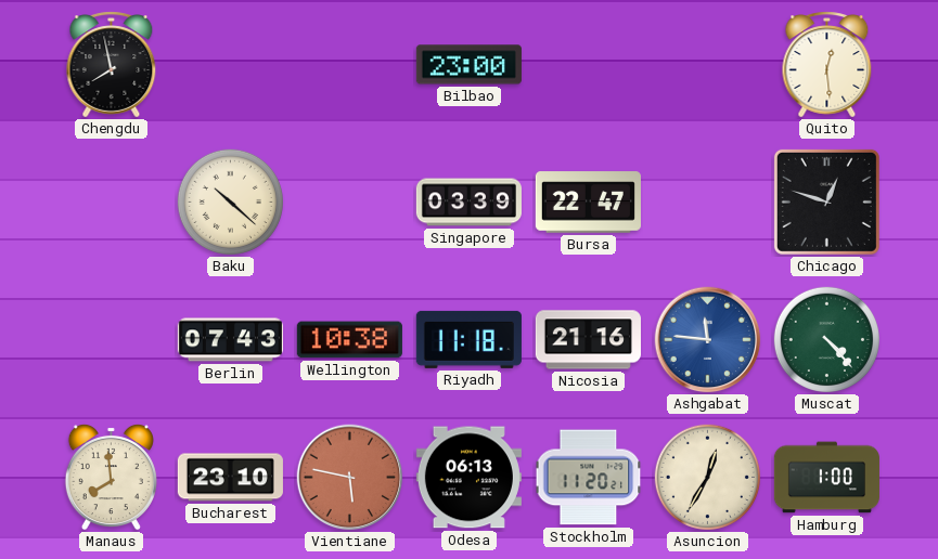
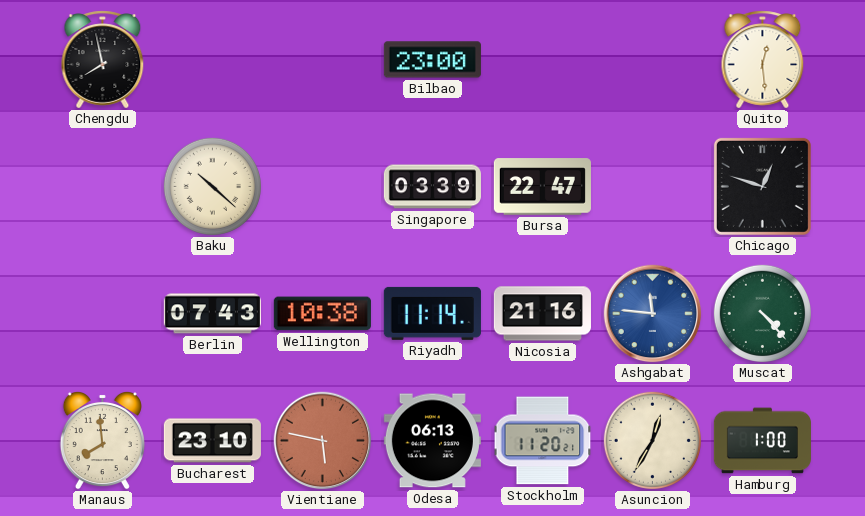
Riyadh: 11:18 -> 11:14 (432, 313)
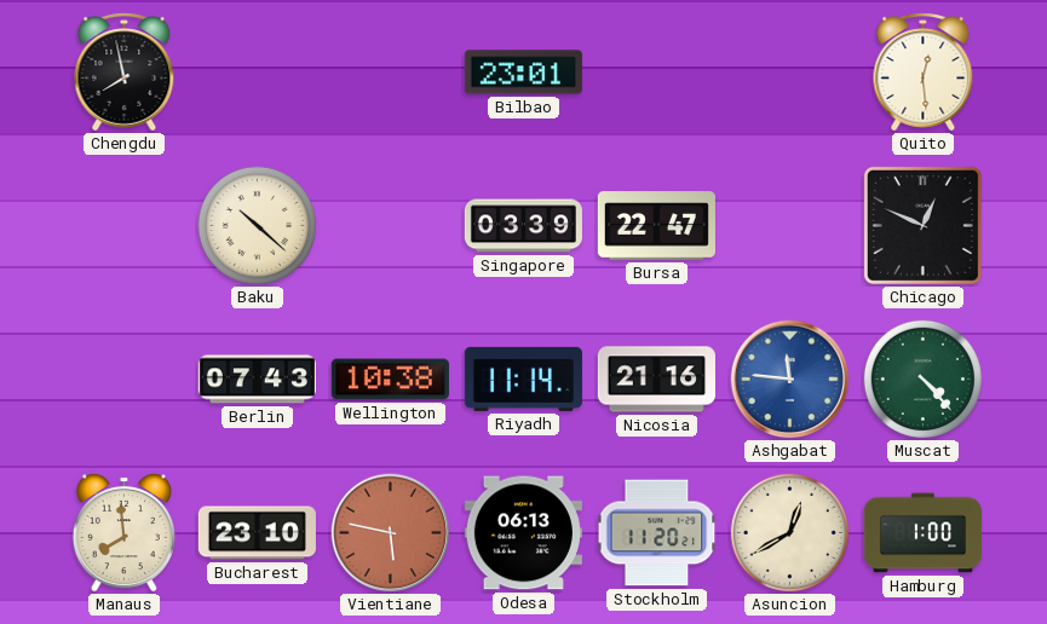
Bilbao: 23:00 -> 23:01 (523, 73)
Chicago: 12:48 -> 12:49 (922, 225)
Asuncion: 12:35 -> 12:40 (789, 532)
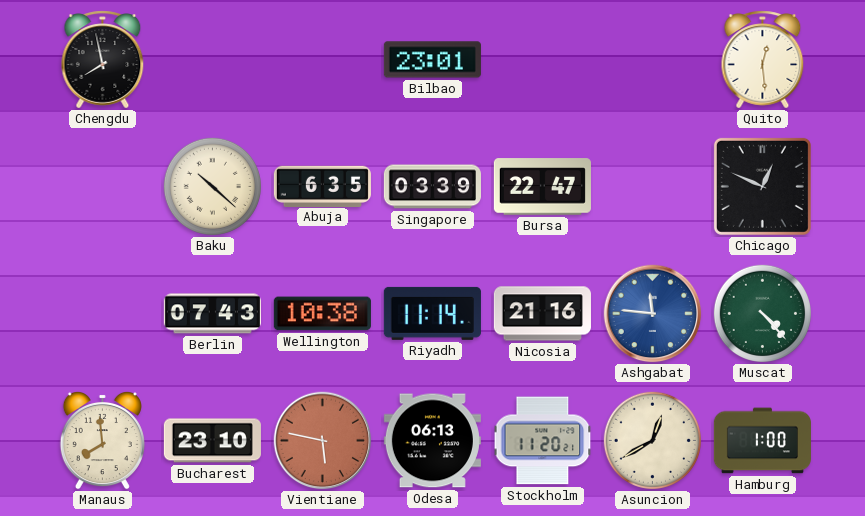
Abuja: none -> 6:35 (322, 186)
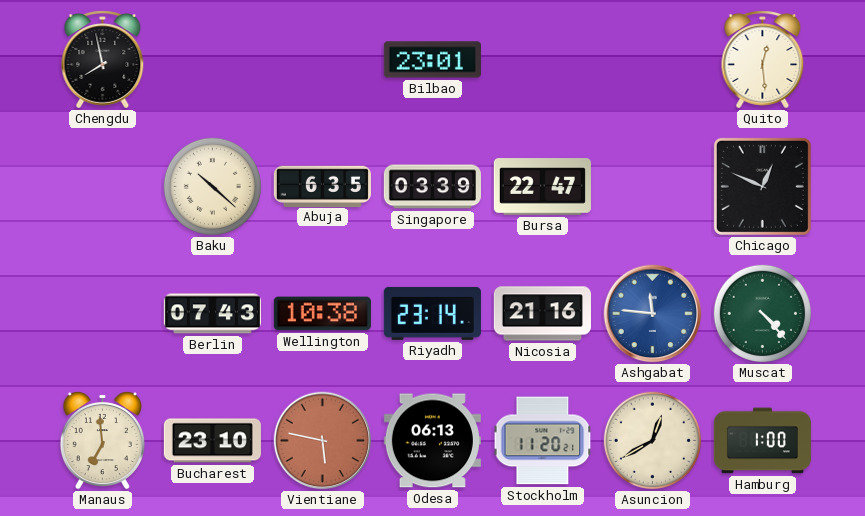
Riyadh: 11:14 -> 23:14 (432, 313)
Manaus: 7:59 -> 6:59 (102, 440)
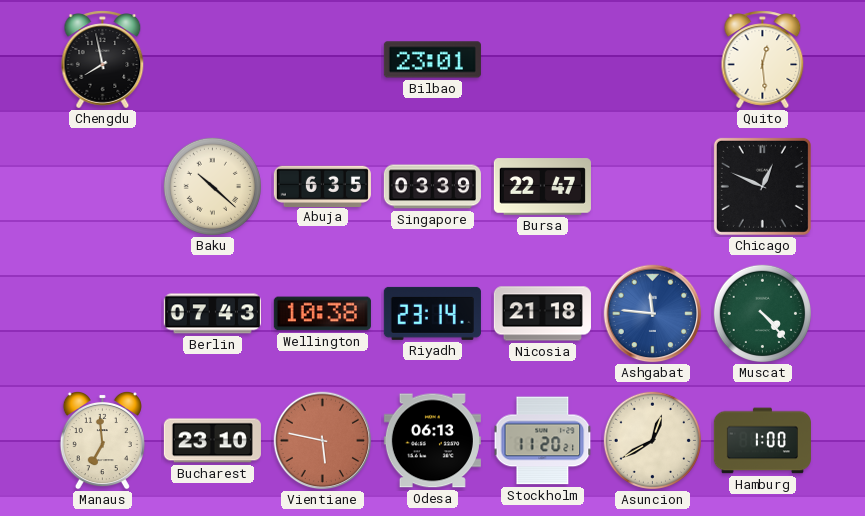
Nicosia: 21:16 -> 21:18 (542, 314)
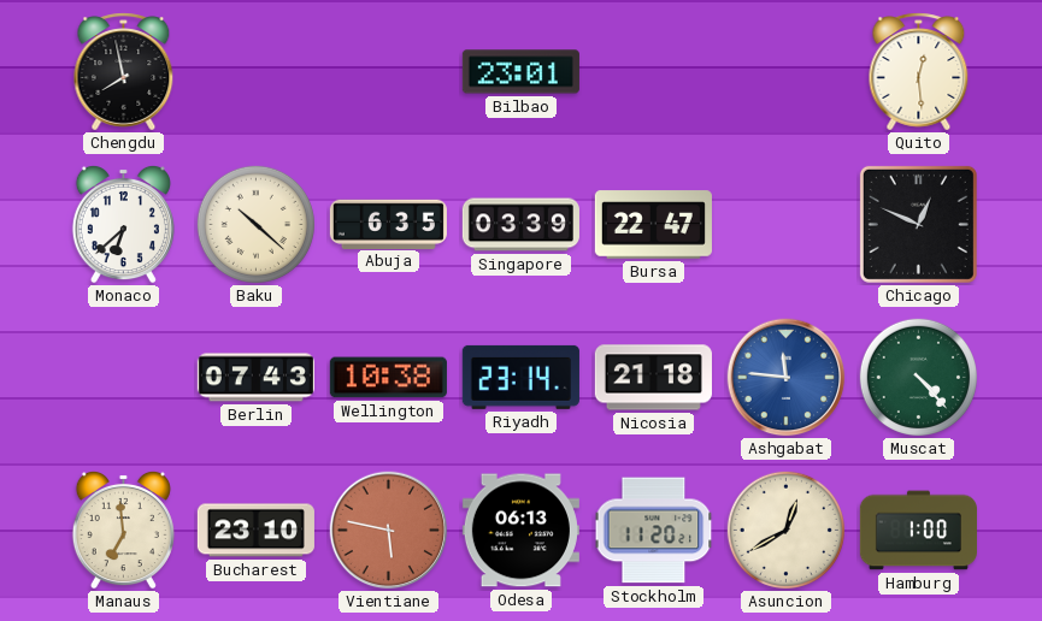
Monaco: none -> 6:38 (123, 224)
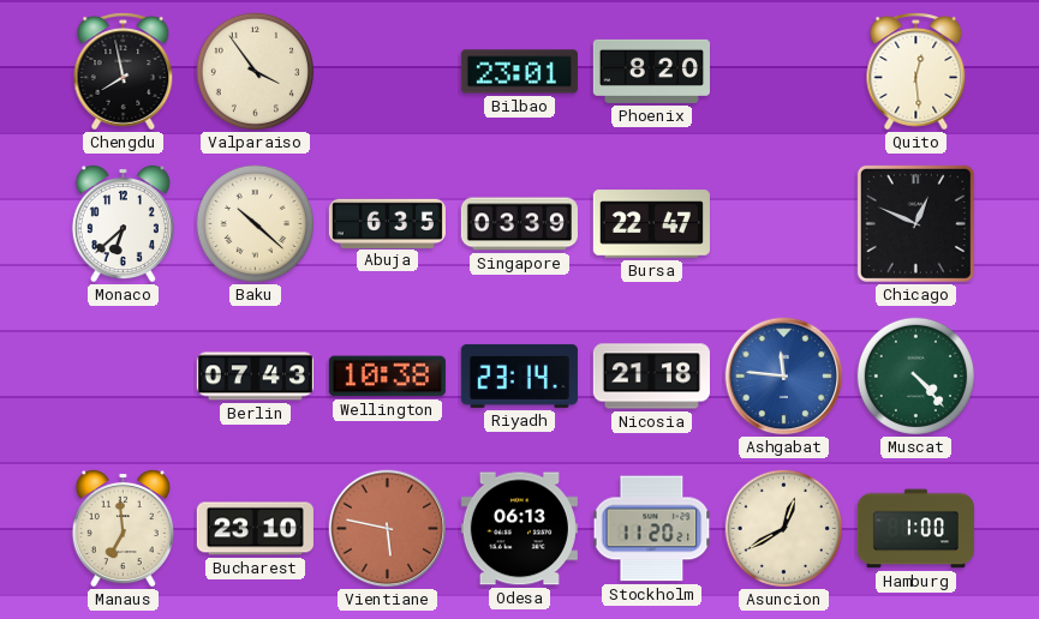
Valparaiso: none -> 3:54 (255, 71)
Phoenix: none -> 8:20 (651, 71)
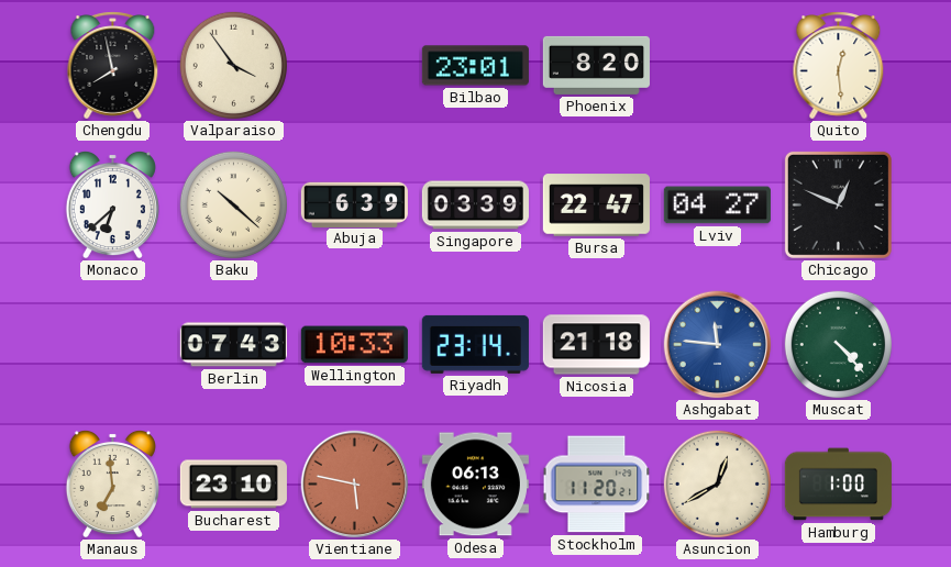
Abuja: 6:35 -> 6:39 (354, 204)
Lviv: none -> 04:27 (717, 205)
Wellington: 10:38 -> 10:33 (354, 345)
